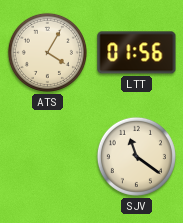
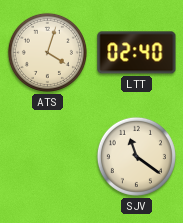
ATS: 4:05 -> 4:03 (47, 52)
LTT: 01:56 -> 02:40 (137, 53)
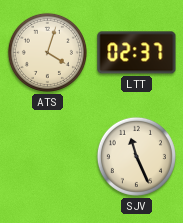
LTT: 02:40 -> 02:37 (137, 53)
SJV: 11:21 -> 11:26 (136, 156)
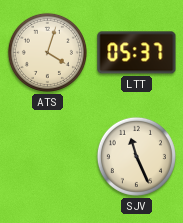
LTT: 02:37 -> 05:37 (137, 53)
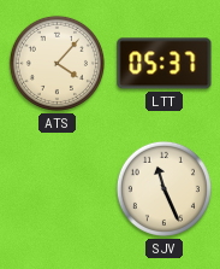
ATS: 4:03 -> 4:07 (57, 63)
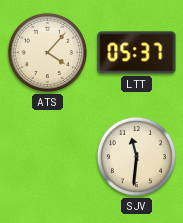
SJV: 11:26 -> 11:31 (136, 156)
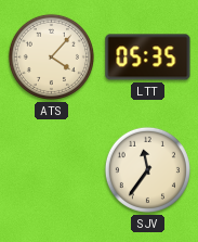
LTT: 05:37 -> 05:35 (148, 58)
SJV: 11:31 -> 11:36 (147, 169)
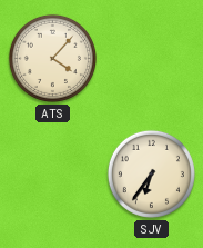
LTT: 05:35 -> none (148, 58)
SJV: 11:36 -> 6:36 (151, 173)
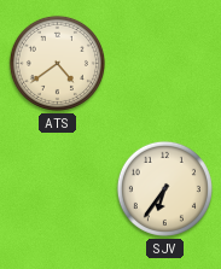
ATS: 4:07 -> 4:39 (57, 63)
